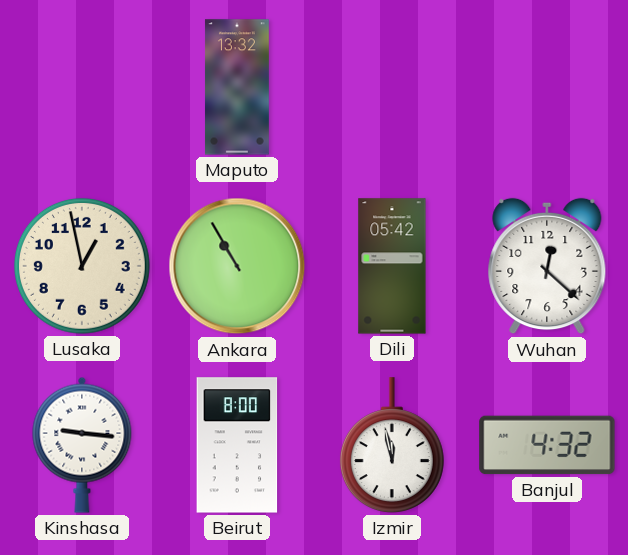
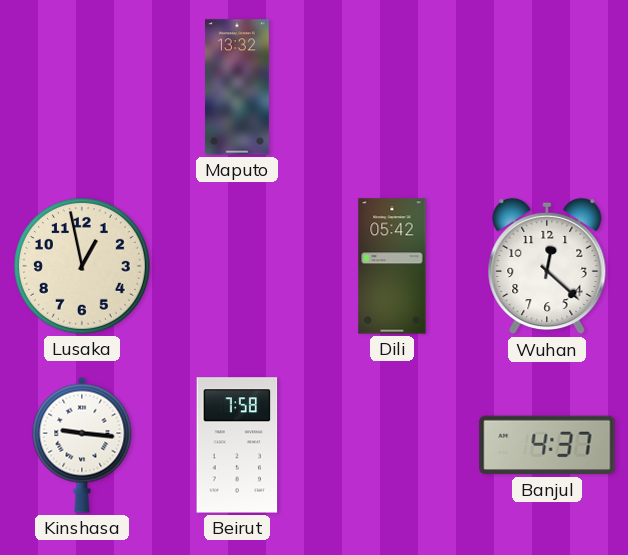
Ankara: 10:55 -> none (237, 266)
Beirut: 8:00 -> 7:58 (237, 445)
Izmir: 11:58 -> none (392, 445)
Banjul: 4:32 -> 4:37 (547, 445)
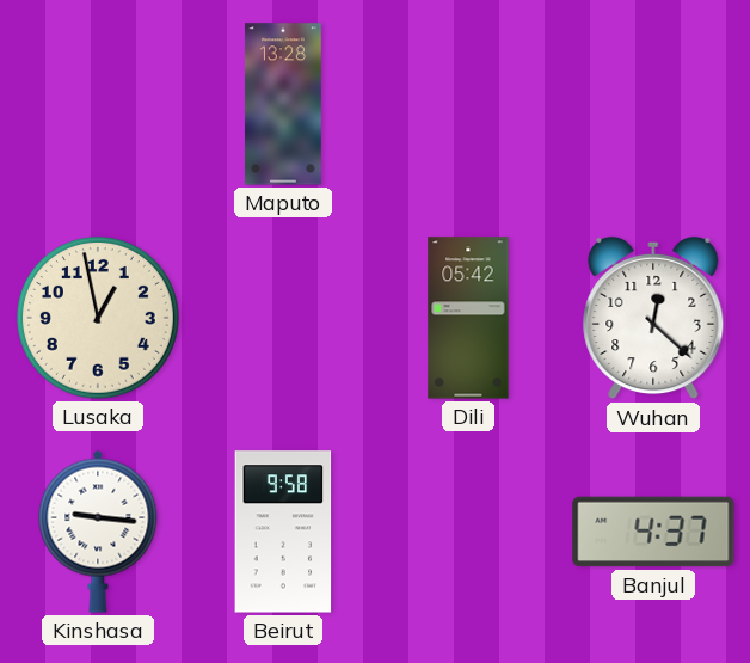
Maputo: 13:32 -> 13:28 (283, 104)
Beirut: 7:58 -> 9:58 (283, 532)
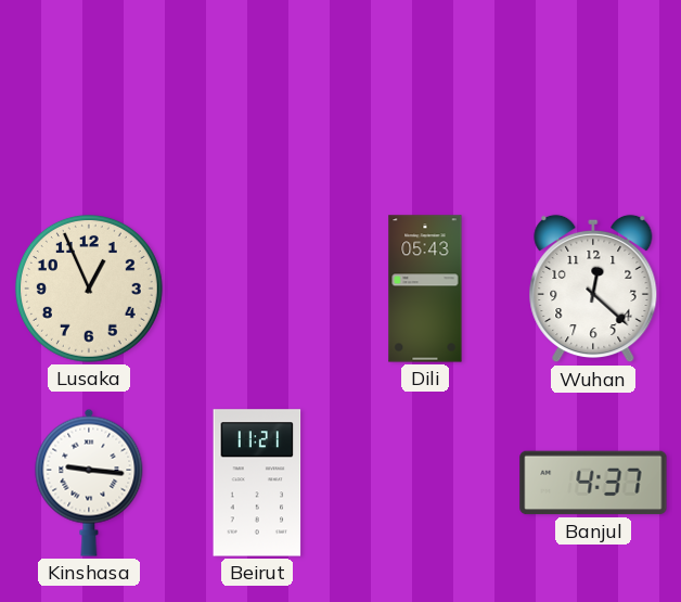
Maputo: 13:28 -> none (283, 104)
Lusaka: 12:58 -> 12:56 (89, 289)
Dili: 05:42 -> 05:43 (425, 289)
Beirut: 9:58 -> 11:21 (257, 483)
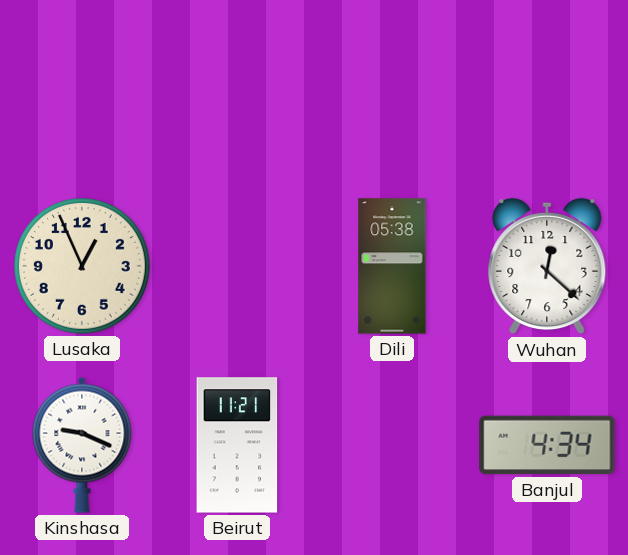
Dili: 05:43 -> 05:38 (392, 266)
Kinshasa: 9:16 -> 9:19 (82, 445)
Banjul: 4:37 -> 4:34 (547, 445)
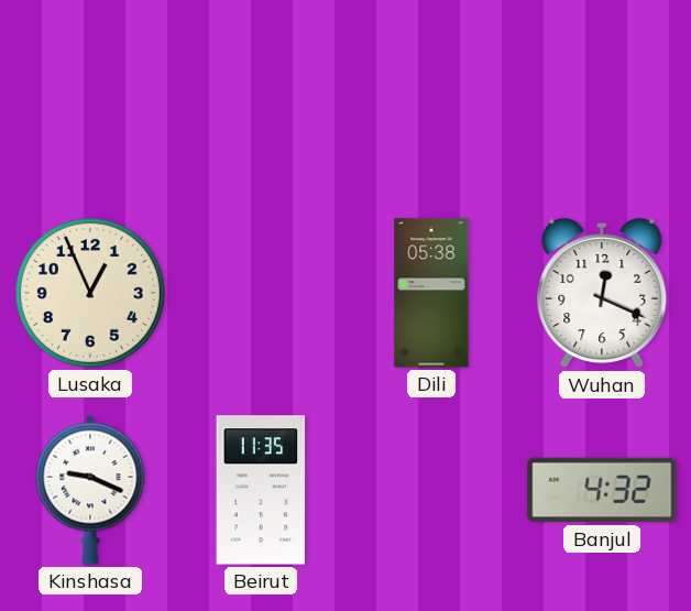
Wuhan: 12:22 -> 12:19 (602, 293)
Beirut: 11:21 -> 11:35 (261, 490)
Banjul: 4:34 -> 4:32 (602, 490)
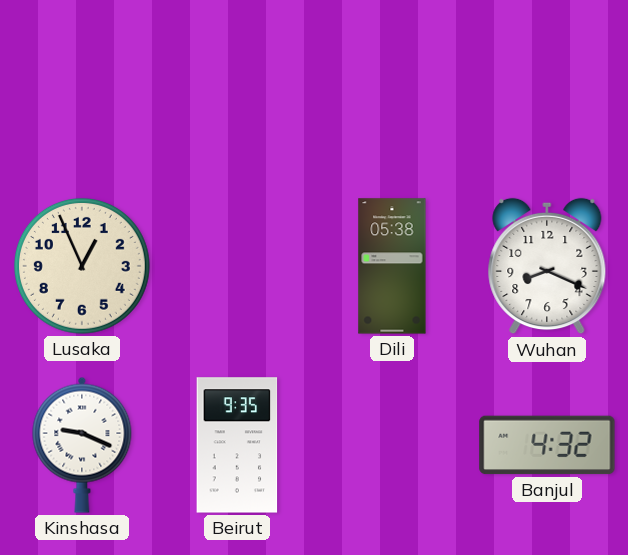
Wuhan: 12:19 -> 8:19 (547, 266)
Beirut: 11:35 -> 9:35 (237, 445)
